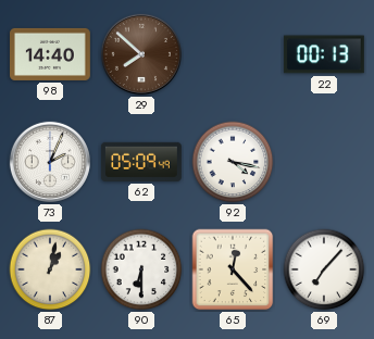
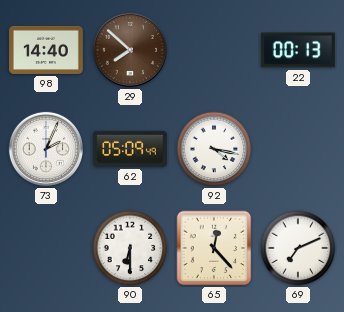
87: 1:02 -> none (50, 269)
69: 7:07 -> 7:11 (298, 248)
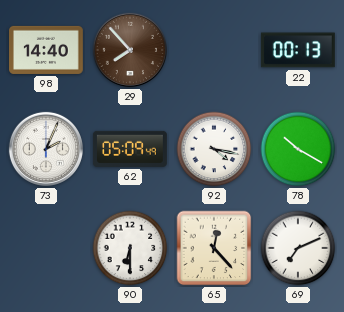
29: 7:52 -> 7:53 (130, 50)
78: none -> 10:20 (298, 149)
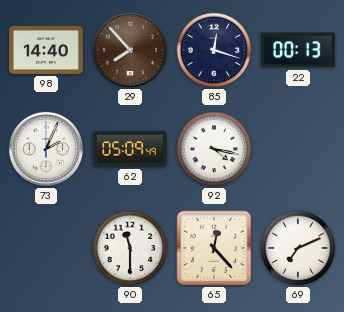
85: none -> 12:18 (214, 50)
78: 10:20 -> none (298, 149)
90: 6:30 -> 11:30 (130, 248)
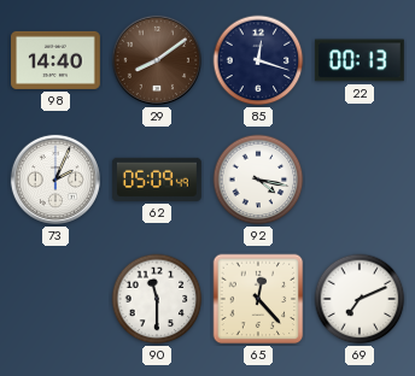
29: 7:53 -> 8:09 (157, 60)
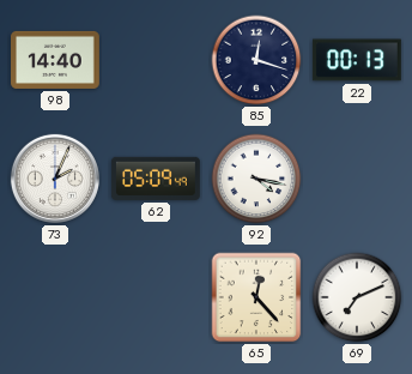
29: 8:09 -> none (157, 60)
90: 11:30 -> none (157, 299)
